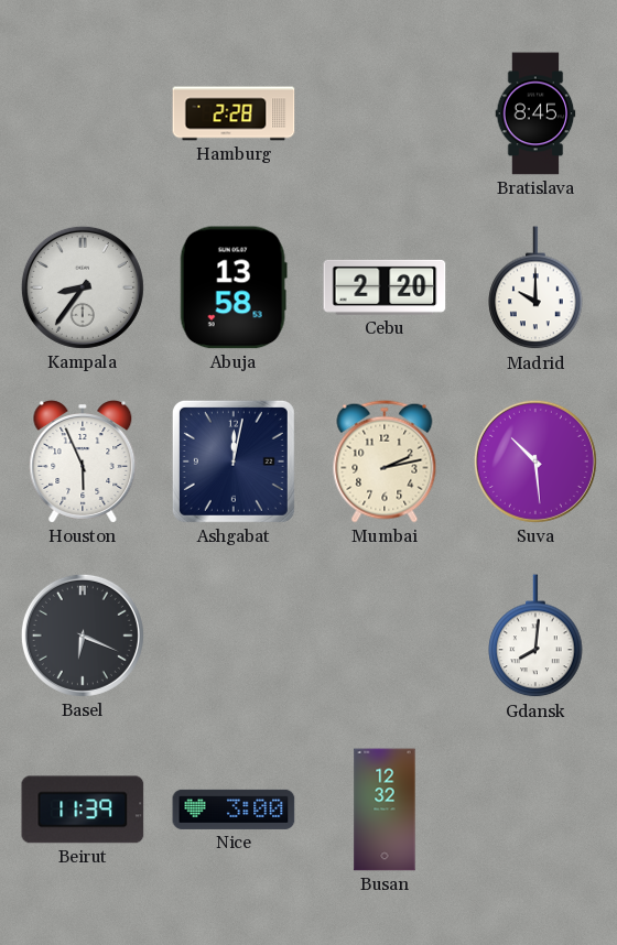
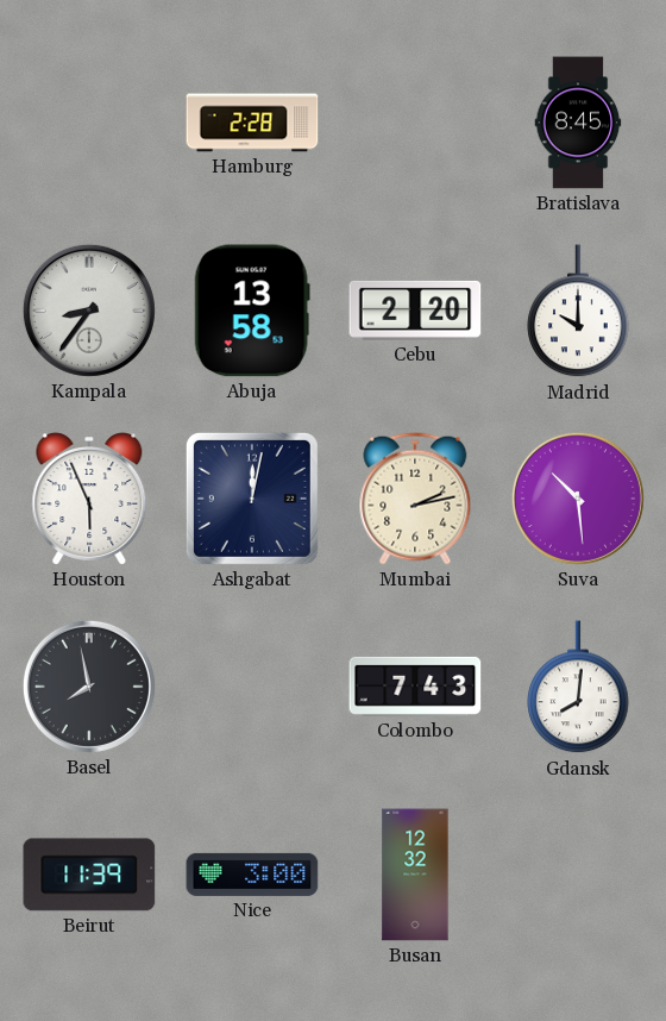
Basel: 6:19 -> 7:58 (89, 687)
Colombo: none -> 7:43 (415, 687)
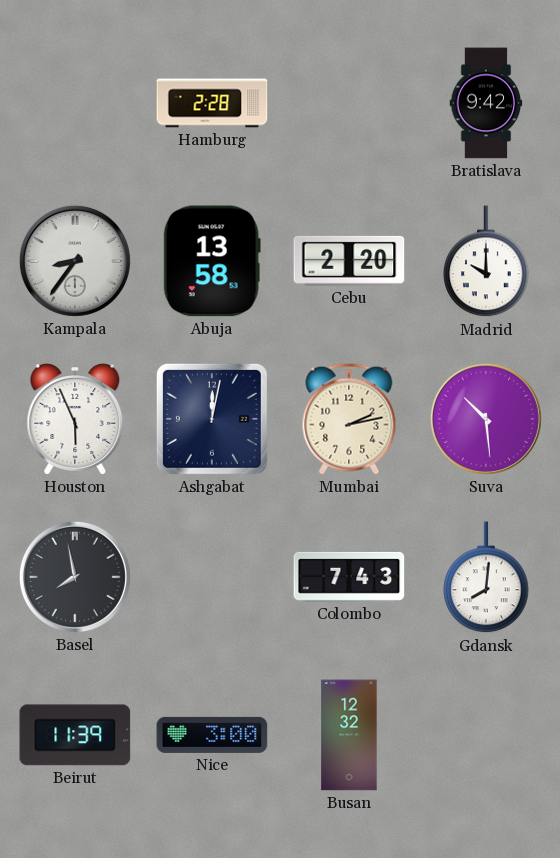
Bratislava: 8:45 -> 9:42 (486, 103)
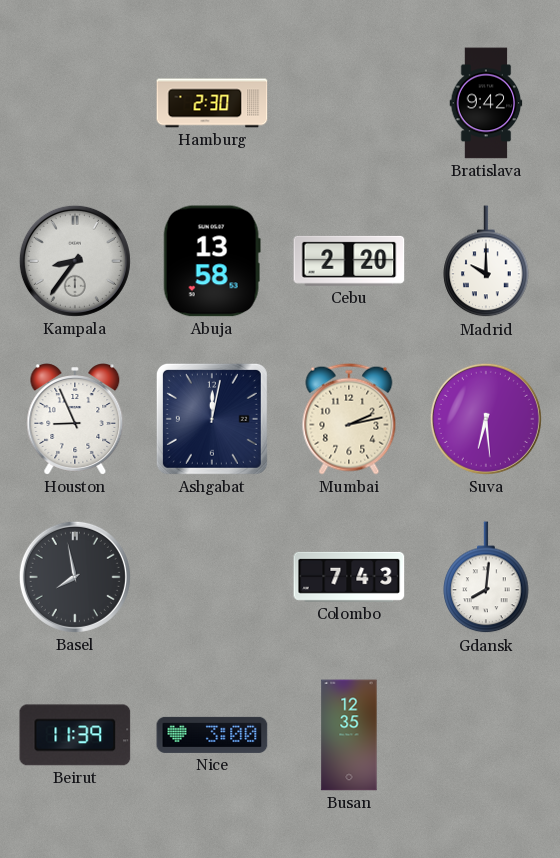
Hamburg: 2:28 -> 2:30 (212, 103)
Houston: 5:56 -> 8:56 (75, 419)
Suva: 10:29 -> 6:29 (486, 419)
Busan: 12:32 -> 12:35 (349, 735)
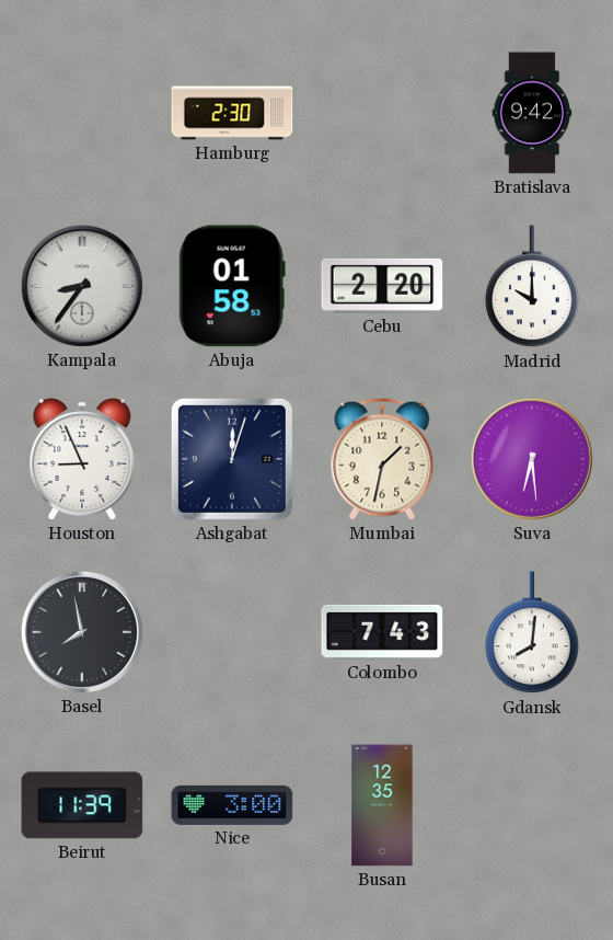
Abuja: 13:58 -> 01:58 (232, 286)
Ashgabat: 12:02 -> 12:03 (232, 459)
Mumbai: 2:13 -> 1:32 (382, 459)
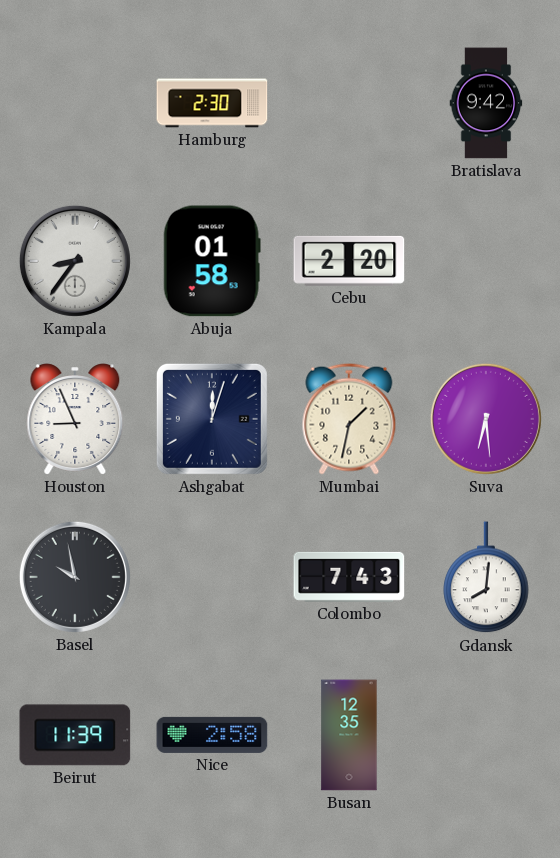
Madrid: 10:00 -> none (532, 287)
Basel: 7:58 -> 9:58 (75, 577)
Nice: 3:00 -> 2:58 (212, 735)
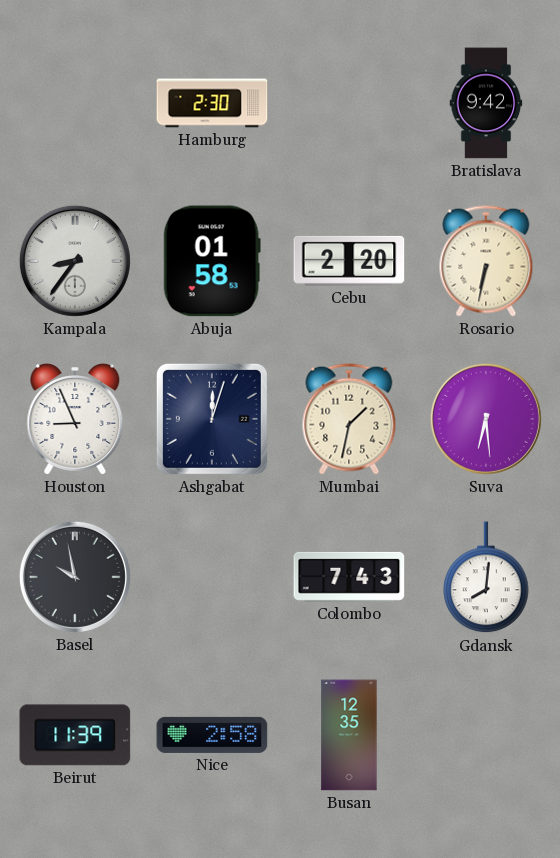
Rosario: none -> 6:32 (486, 261)
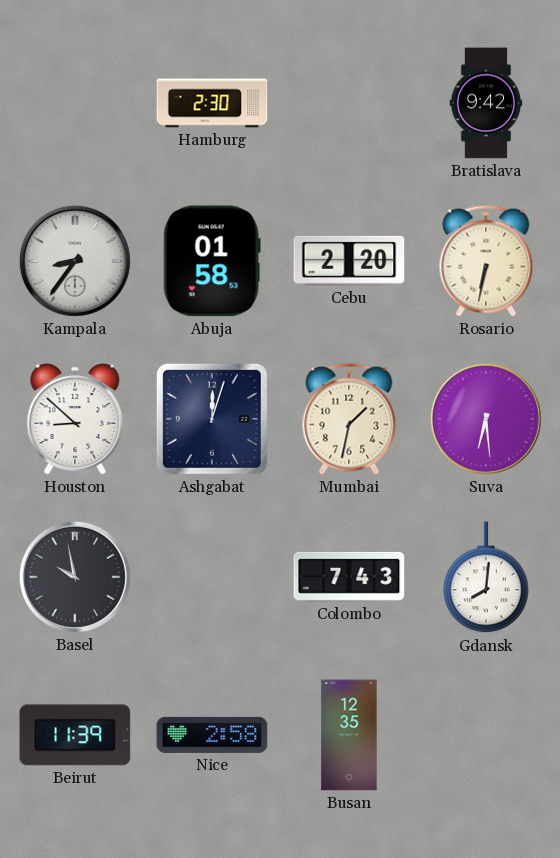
Houston: 8:56 -> 8:52 (75, 419)
